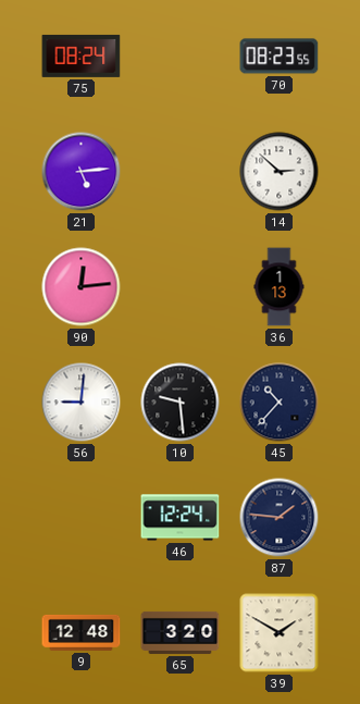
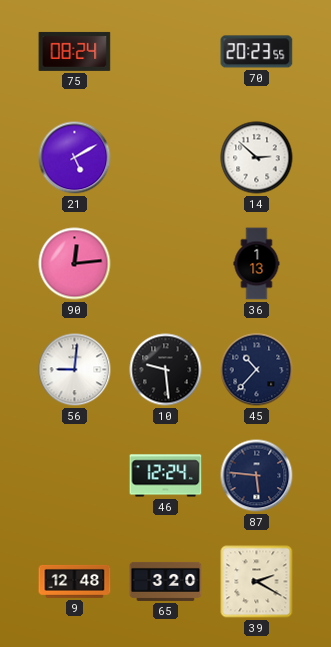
70: 08:23 -> 20:23 (257, 52)
21: 5:14 -> 5:10 (75, 158)
87: 1:46 -> 5:46 (257, 476)
39: 1:50 -> 2:20 (257, 582)
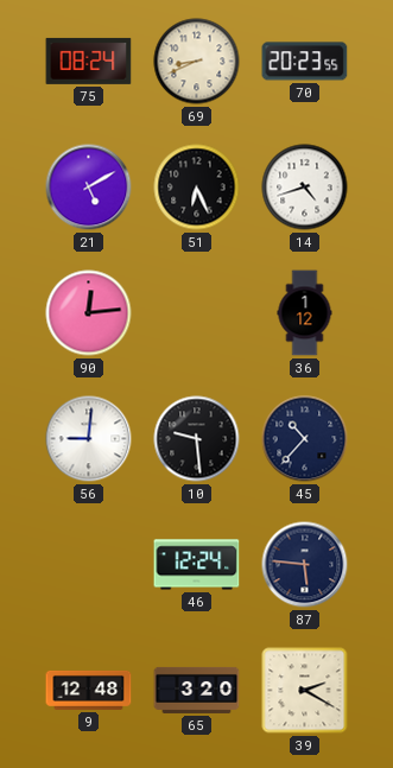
69: none -> 8:41 (197, 62)
51: none -> 6:26 (197, 188)
14: 2:52 -> 4:42 (305, 188)
36: 1:13 -> 1:12 (305, 313)
